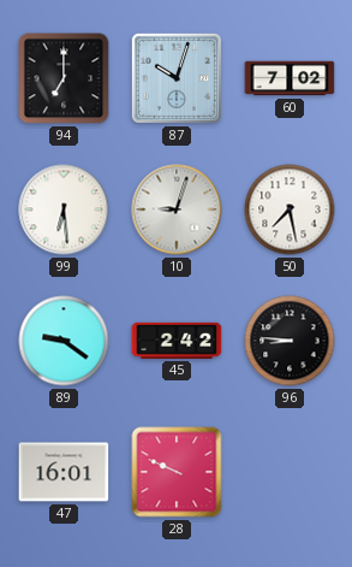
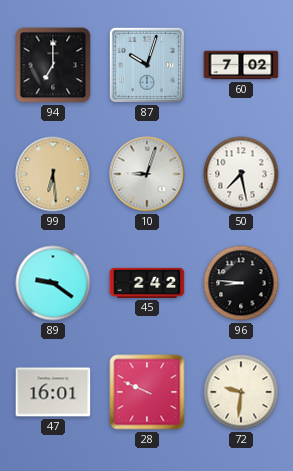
99 dial: white -> champagne (53, 174)
72: none -> 9:31 (241, 392)
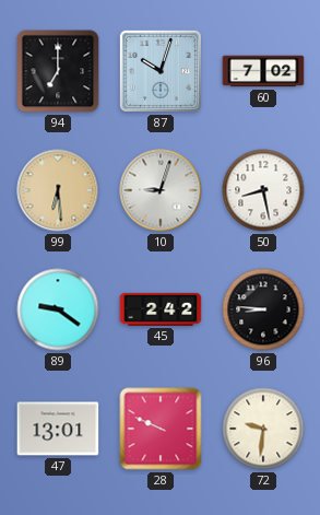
50: 7:28 -> 8:28 (263, 190)
47: 16:01 -> 13:01 (58, 429)
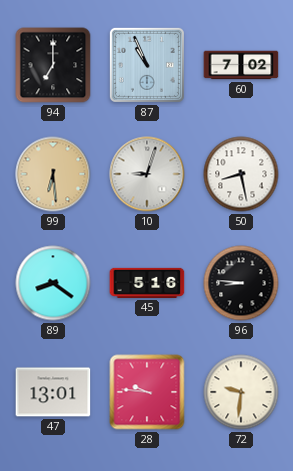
87: 10:03 -> 10:56 (147, 65)
89: 9:21 -> 8:21 (53, 283)
45: 2:42 -> 5:16 (147, 283)
28: 9:49 -> 9:46 (147, 392)
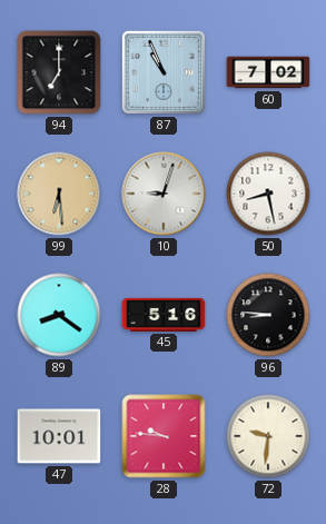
47: 13:01 -> 10:01 (59, 436)
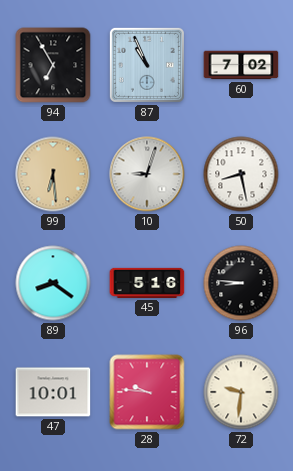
94: 7:00 -> 6:55 (53, 65)
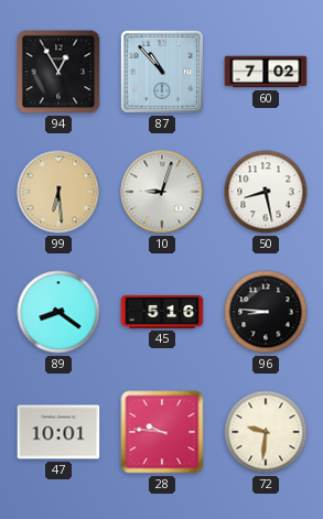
94: 6:55 -> 12:55 (58, 72)
87: 10:56 -> 10:53 (162, 72)
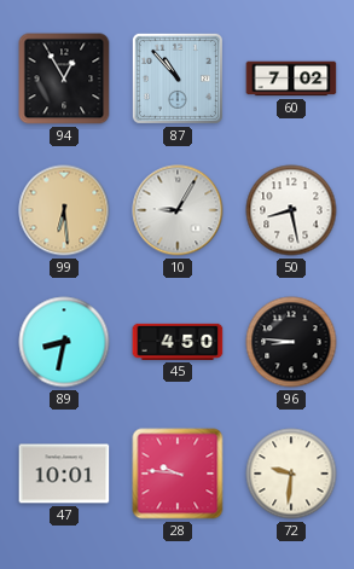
10: 9:03 -> 9:05 (178, 210)
89: 8:21 -> 8:32 (64, 342)
45: 5:16 -> 4:50 (178, 342)
